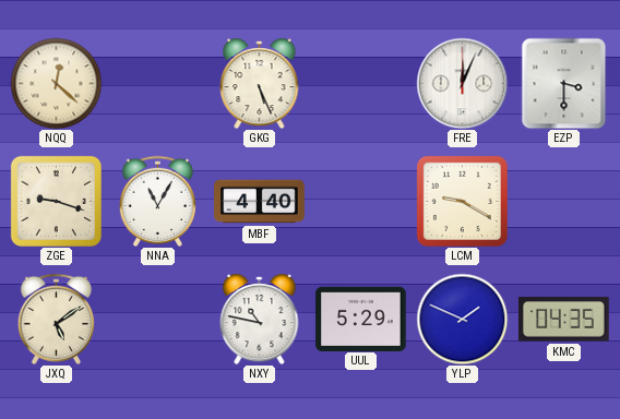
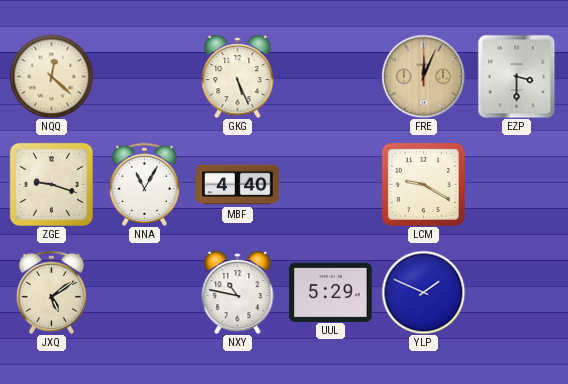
FRE dial: white -> champagne (423, 76)
KMC: 04:35 -> none (564, 320)
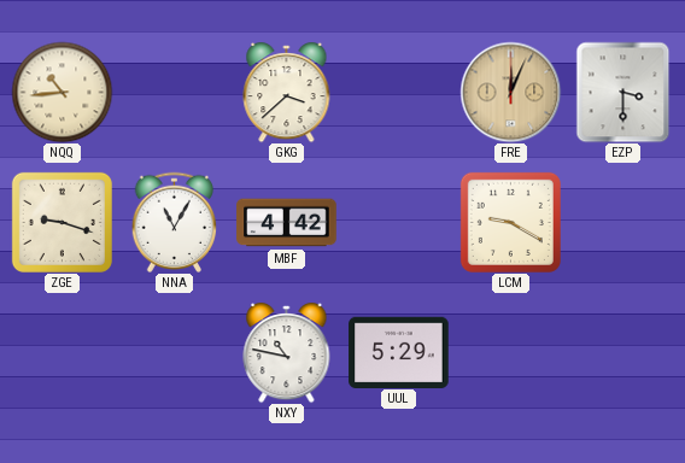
NQQ: 12:22 -> 10:44 (62, 92)
GKG: 5:26 -> 3:38 (287, 93)
MBF: 4:40 -> 4:42 (287, 223)
JXQ: 5:09 -> none (51, 292)
YLP: 1:49 -> none (423, 292)
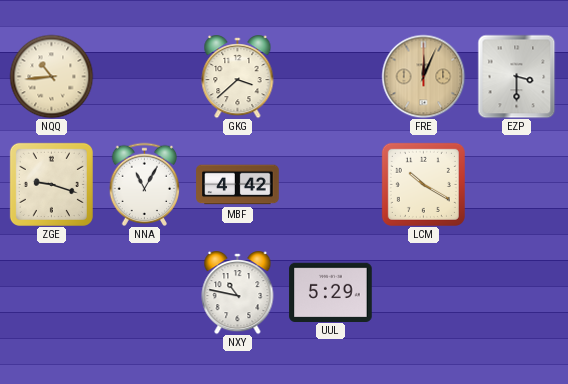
LCM: 9:20 -> 10:20 (423, 184)
